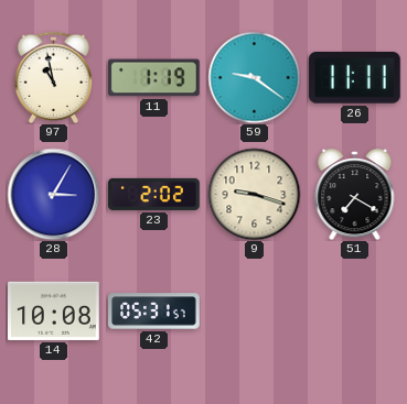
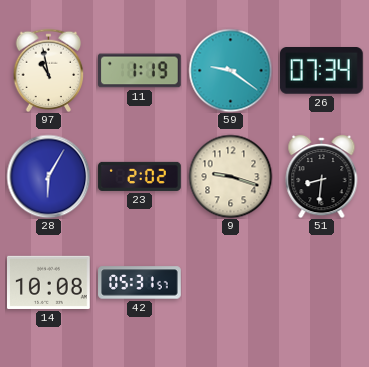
26: 11:11 -> 07:34 (321, 71)
28: 3:05 -> 6:05 (48, 176)
51: 7:20 -> 8:31 (322, 176)
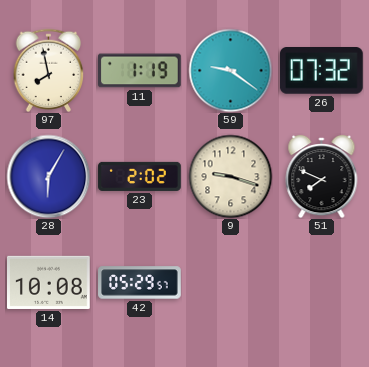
97: 10:58 -> 7:58 (49, 70)
26: 07:34 -> 07:32 (321, 71)
51: 8:31 -> 7:49 (322, 176)
42: 05:31 -> 05:29 (140, 283)
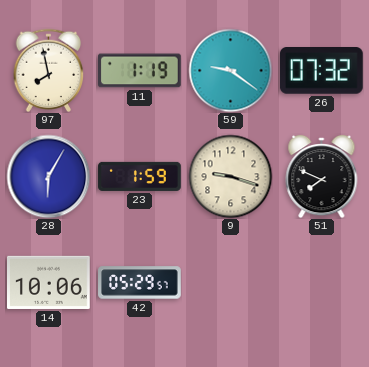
23: 2:02 -> 1:59 (140, 176)
14: 10:08 -> 10:06 (49, 282)
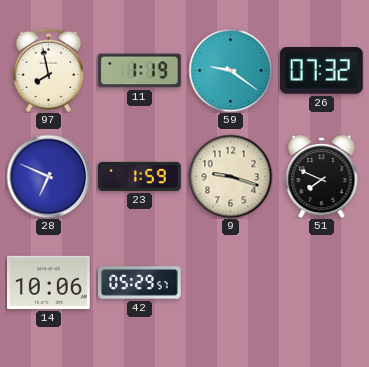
28: 6:05 -> 6:49 (48, 176)
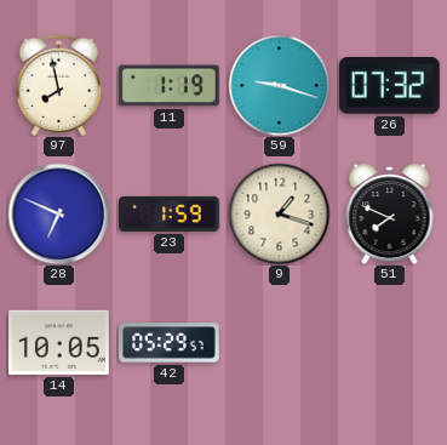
59: 9:21 -> 9:18 (279, 85)
9: 9:18 -> 1:18 (279, 213)
14: 10:06 -> 10:05 (59, 342)
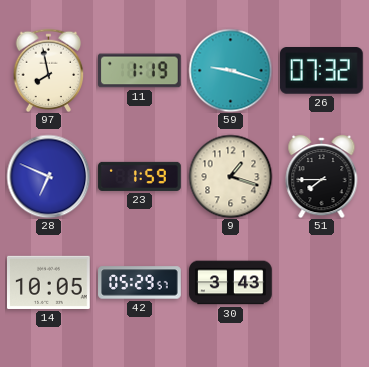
51: 7:49 -> 7:45 (322, 176)
30: none -> 3:43 (231, 283)
